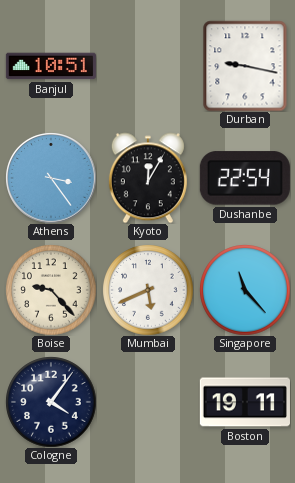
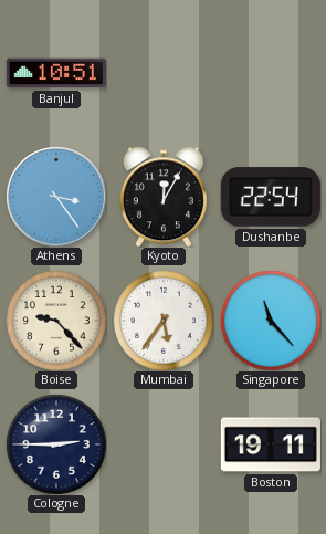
Durban: 9:17 -> none (245, 66)
Mumbai: 5:41 -> 5:36 (164, 321)
Cologne: 4:06 -> 2:45 (56, 444)
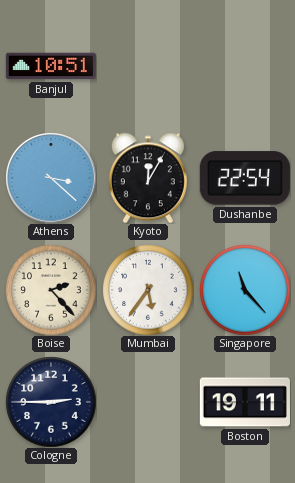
Athens: 3:24 -> 3:22 (51, 178)
Boise: 9:23 -> 2:23 (51, 290)
